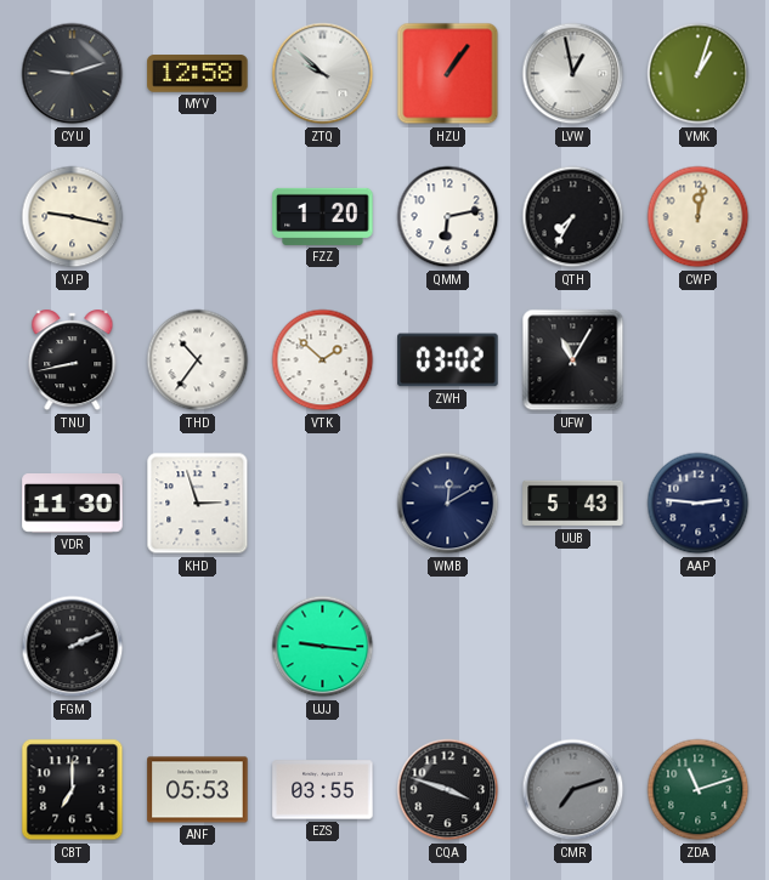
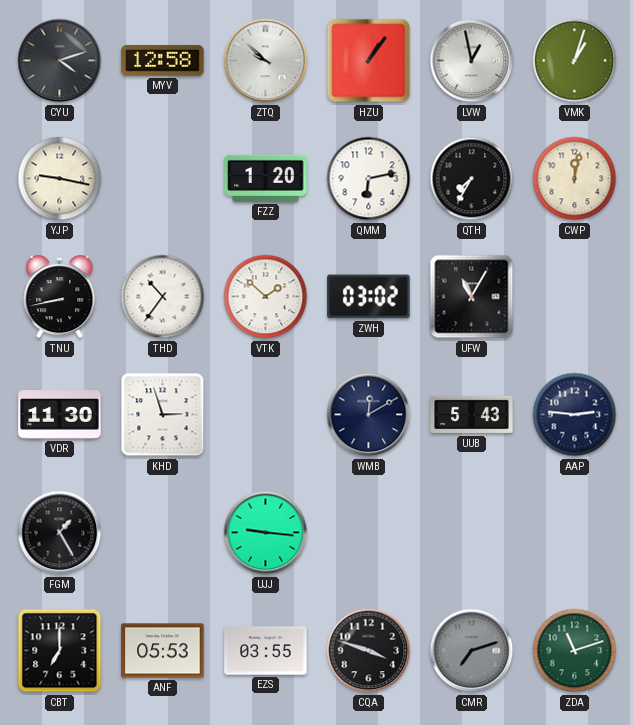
CYU: 9:12 -> 4:12 (60, 61)
FGM: 2:11 -> 1:25 (60, 533)
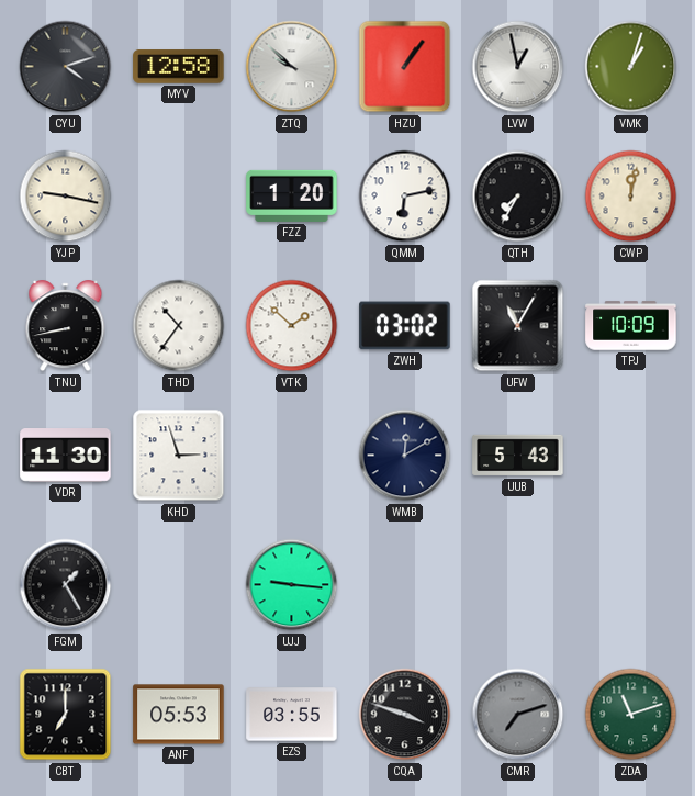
TPJ: none -> 10:09 (631, 326)
AAP: 2:46 -> none (575, 415)
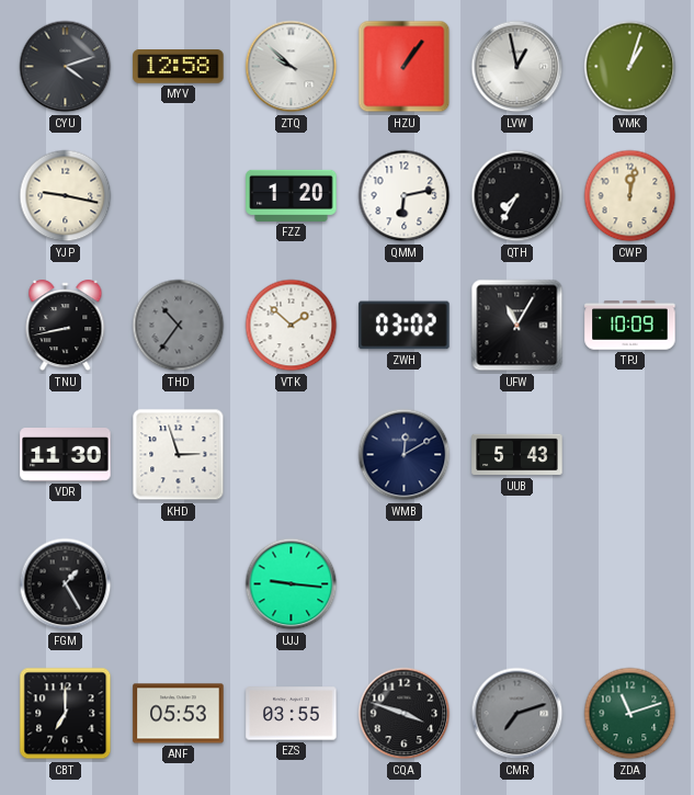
THD dial: white -> grey (179, 326)
